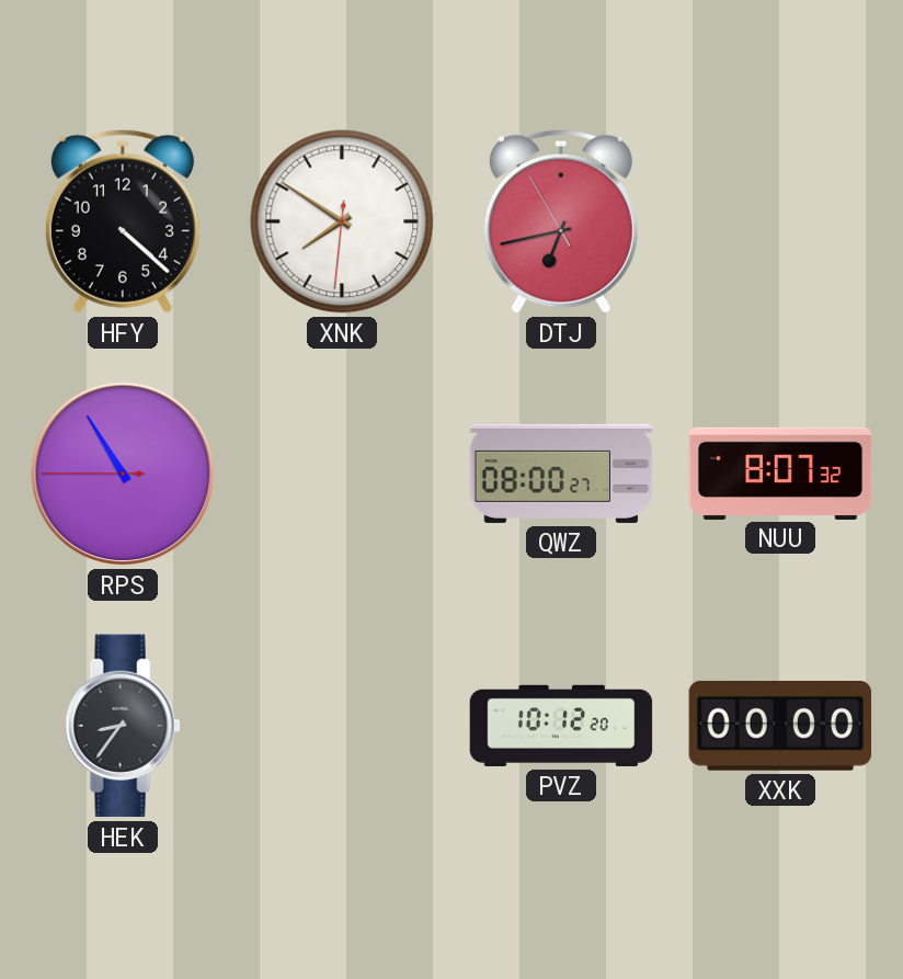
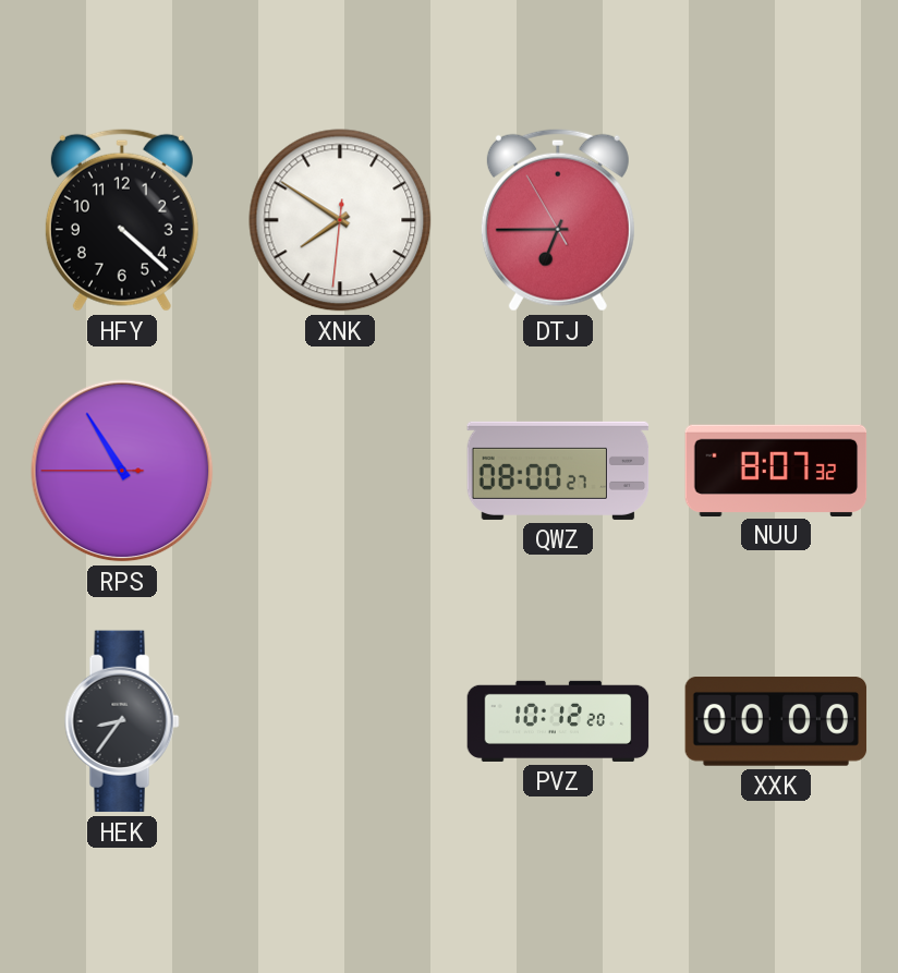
DTJ: 6:42 -> 6:44 (558, 220)
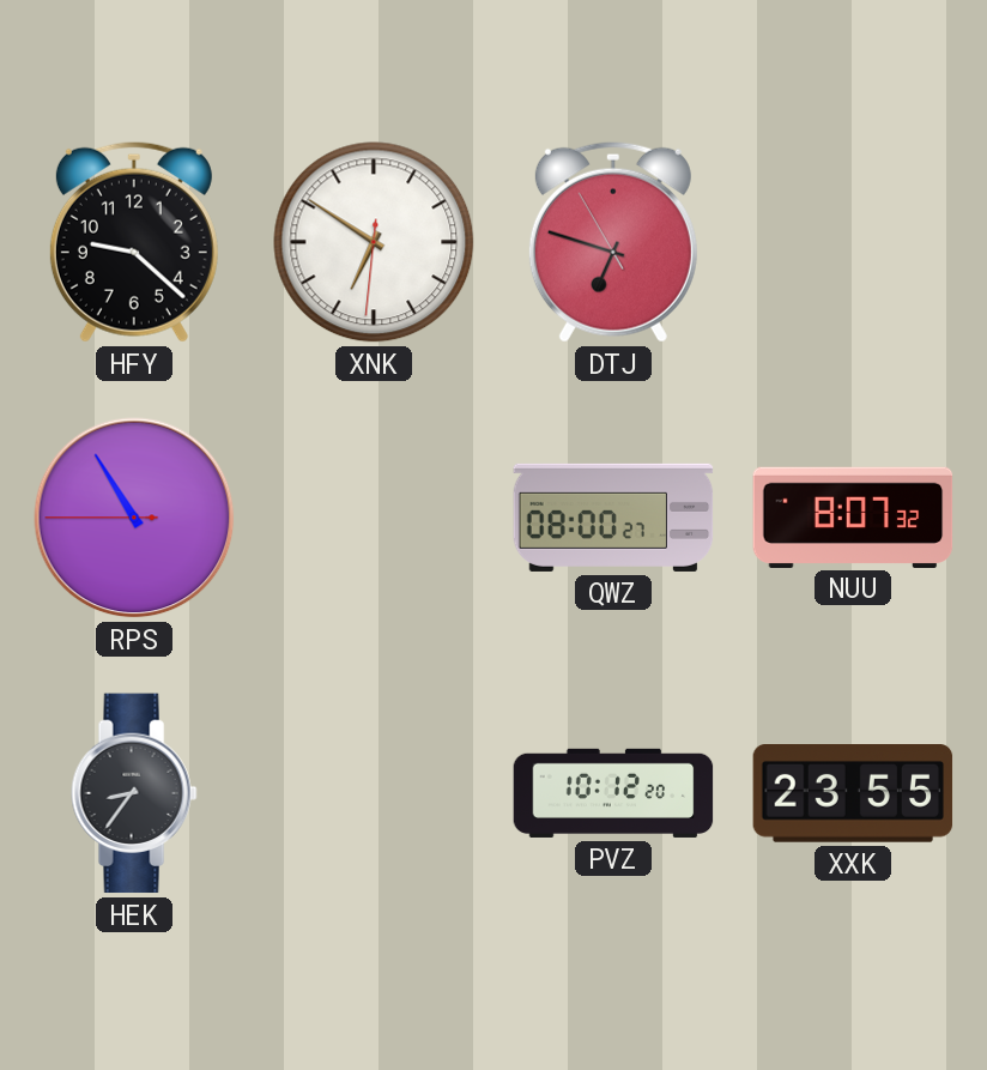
HFY: 4:22 -> 9:22 (134, 242)
XNK: 7:50 -> 6:50 (374, 242)
DTJ: 6:44 -> 6:47 (613, 242)
XXK: 00:00 -> 23:55 (853, 794)
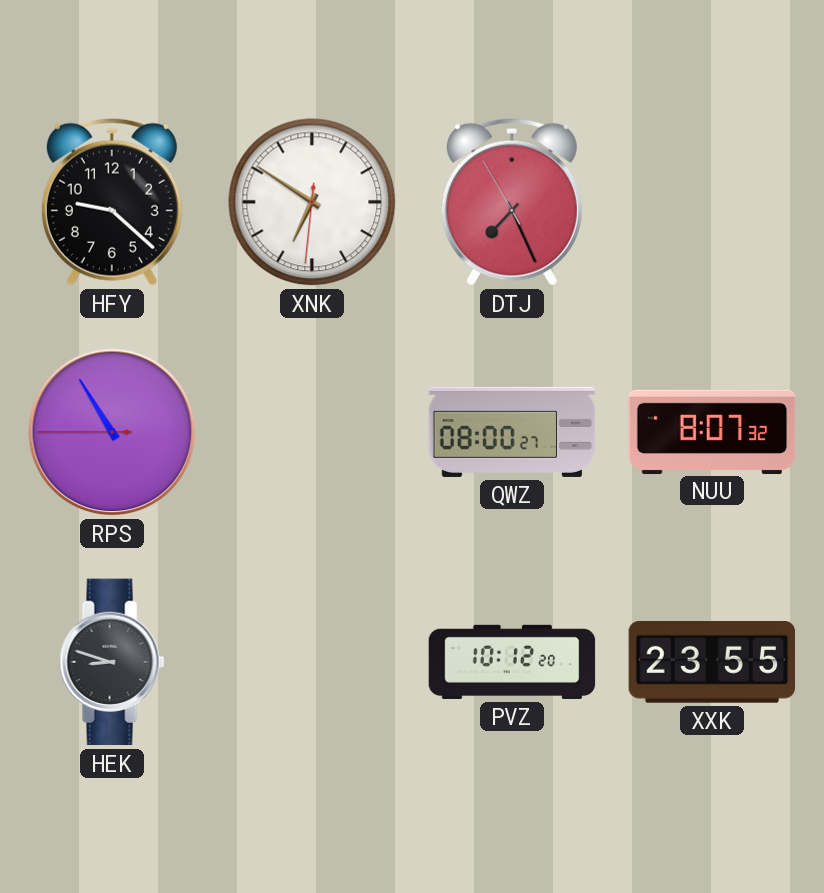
DTJ: 6:47 -> 7:25 (512, 202)
HEK: 8:36 -> 8:48 (112, 662)
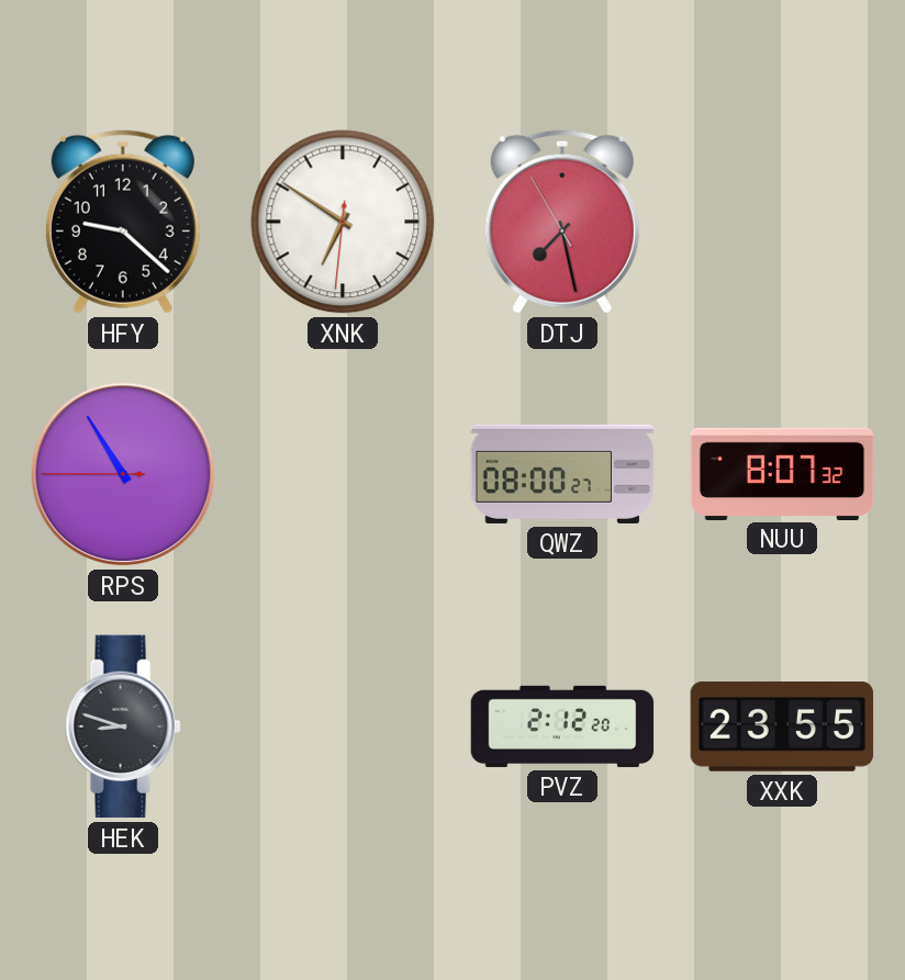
DTJ: 7:25 -> 7:27 (562, 222)
PVZ: 10:12 -> 2:12 (562, 726)
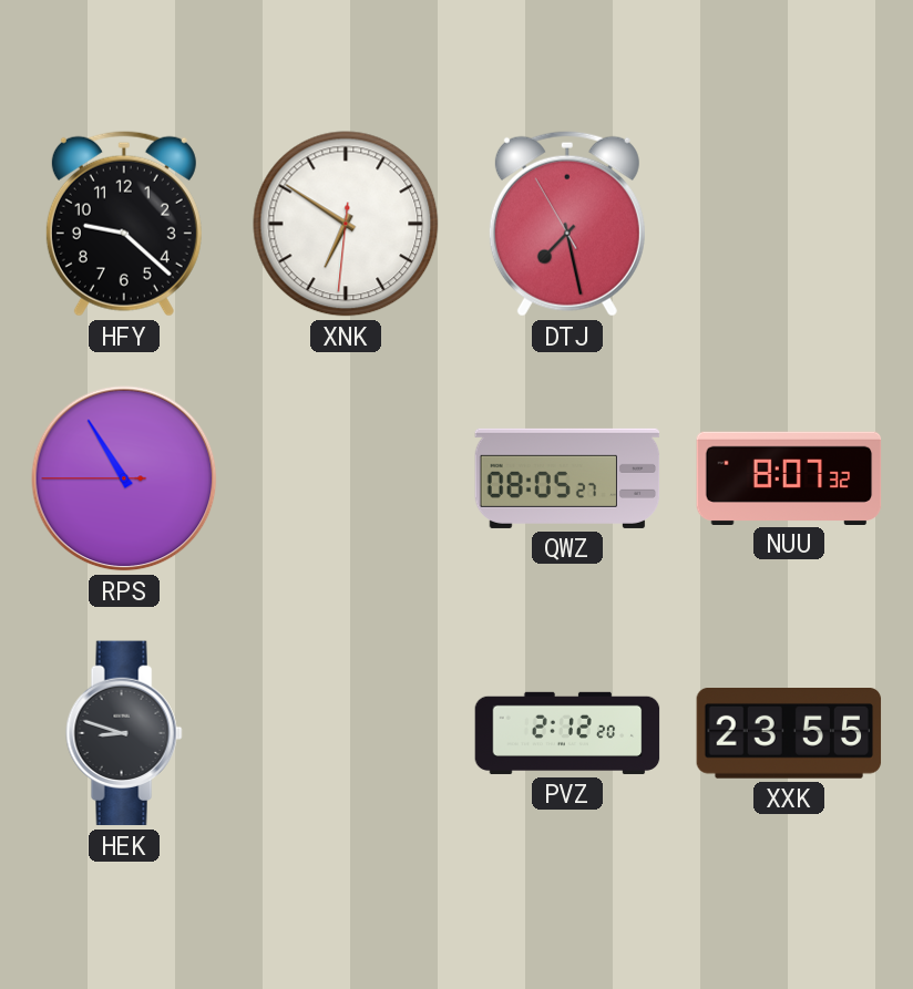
QWZ: 08:00 -> 08:05 (567, 478)
